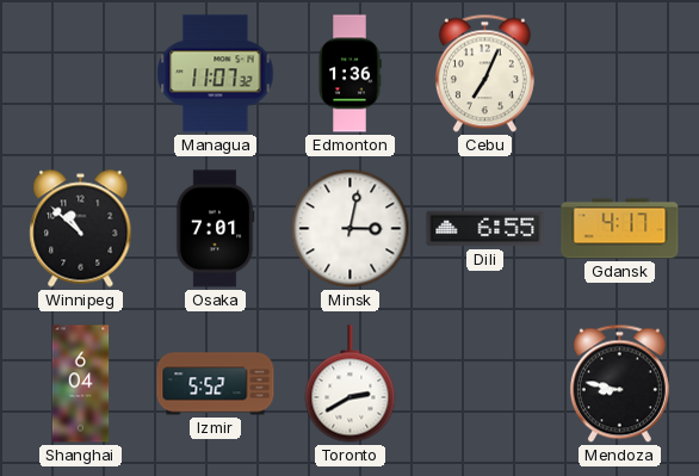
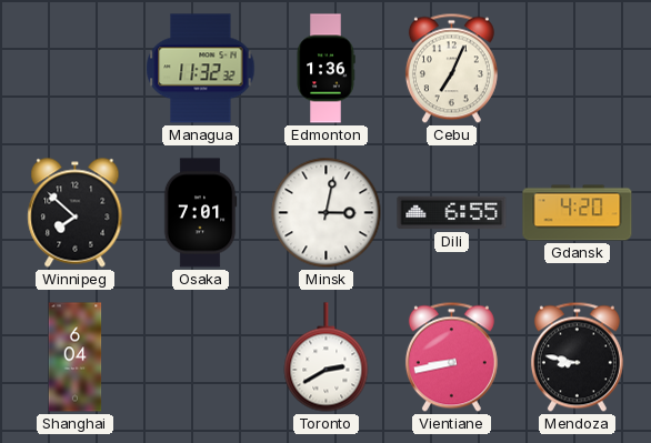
Managua: 11:07 -> 11:32 (201, 69)
Winnipeg: 10:52 -> 7:52 (76, 213)
Gdansk: 4:17 -> 4:20 (578, 213)
Izmir: 5:52 -> none (216, 384)
Vientiane: none -> 8:43 (451, 358)
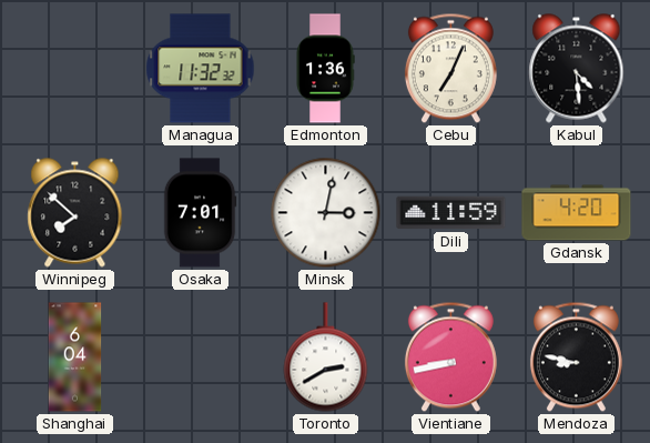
Kabul: none -> 4:29 (577, 69)
Dili: 6:55 -> 11:59 (451, 213)
